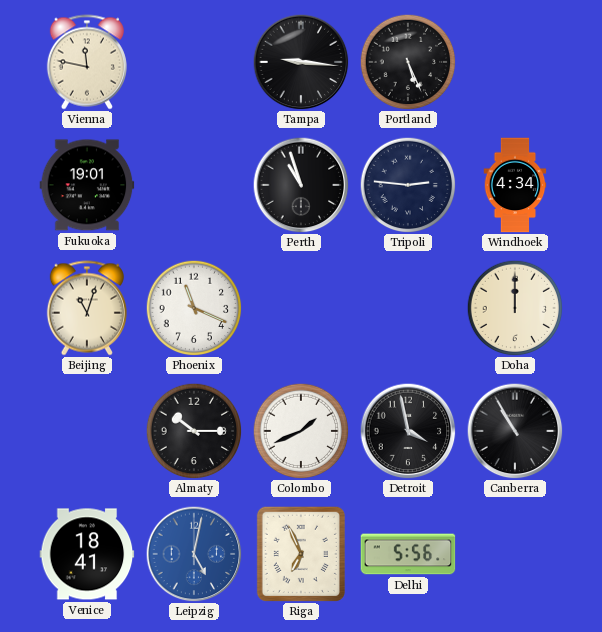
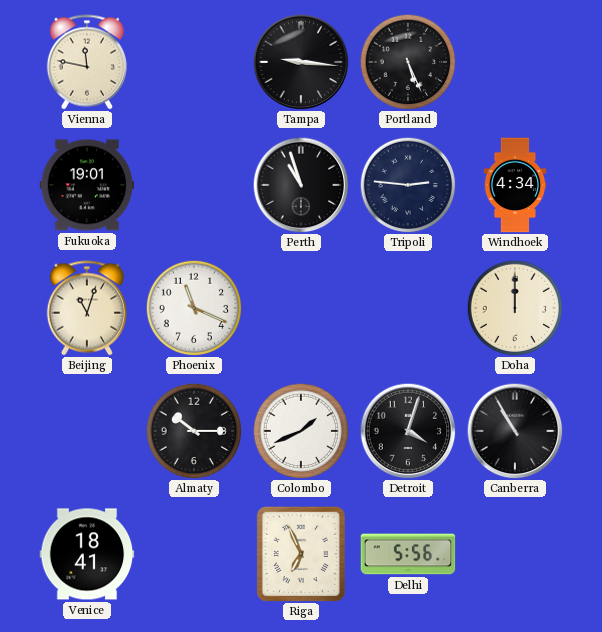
Detroit: 3:58 -> 4:03 (408, 431)
Leipzig: 5:02 -> none (194, 554)
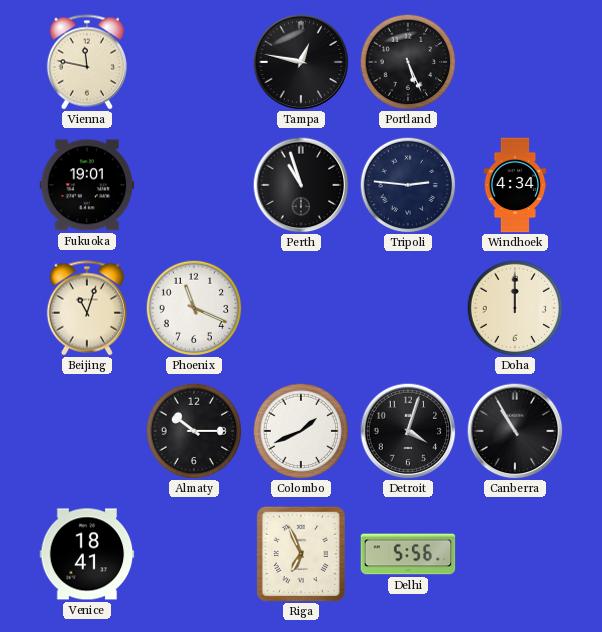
Tampa: 9:16 -> 12:47 (301, 62)
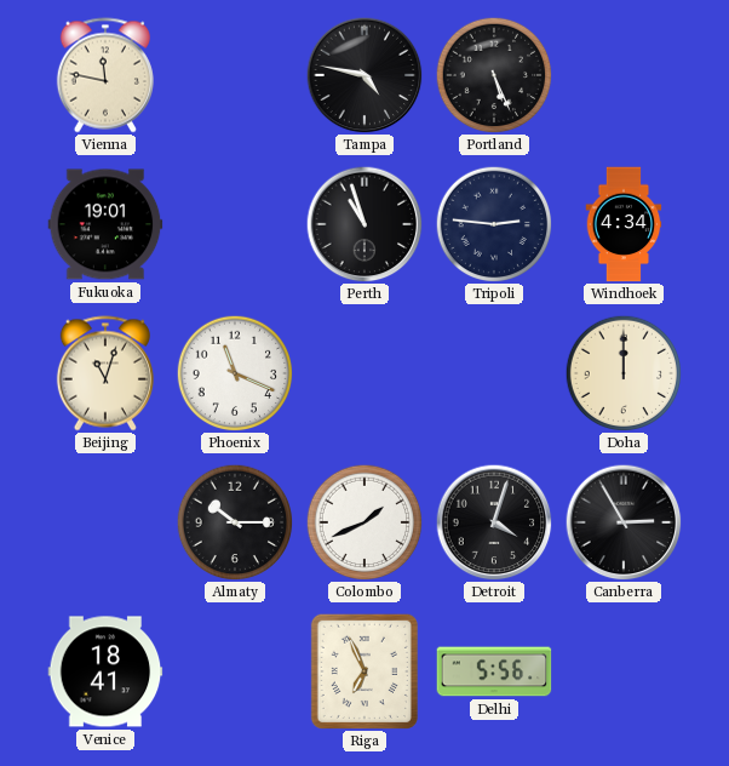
Tampa: 12:47 -> 4:47 (364, 75)
Canberra: 10:55 -> 2:55 (624, 522)
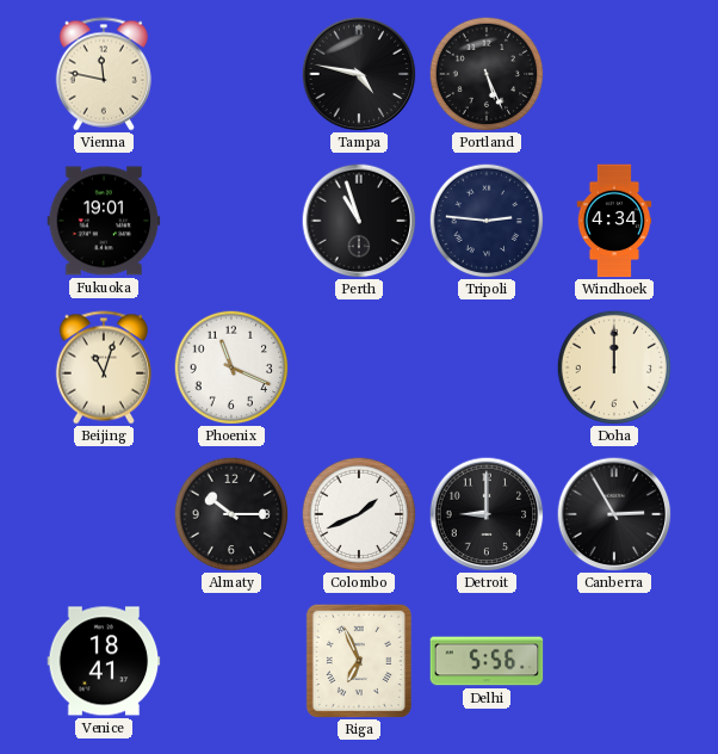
Detroit: 4:03 -> 9:00 (487, 514)
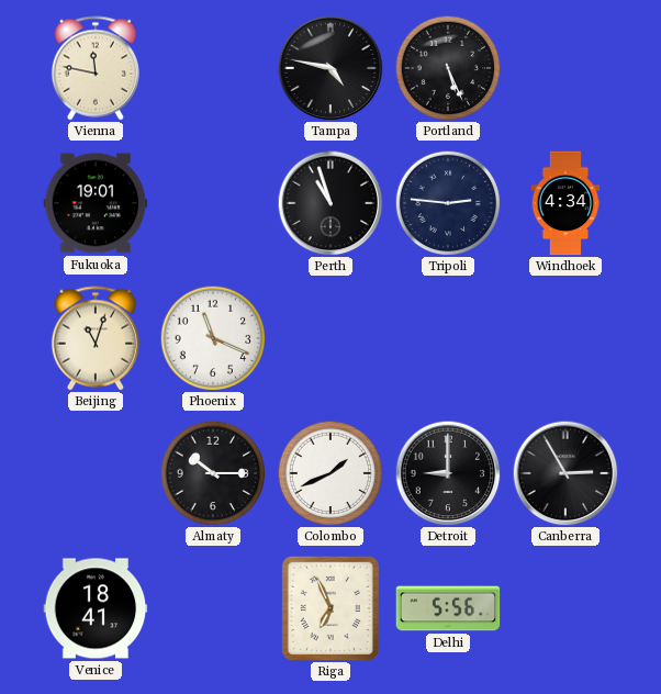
Doha: 12:00 -> none (614, 367)
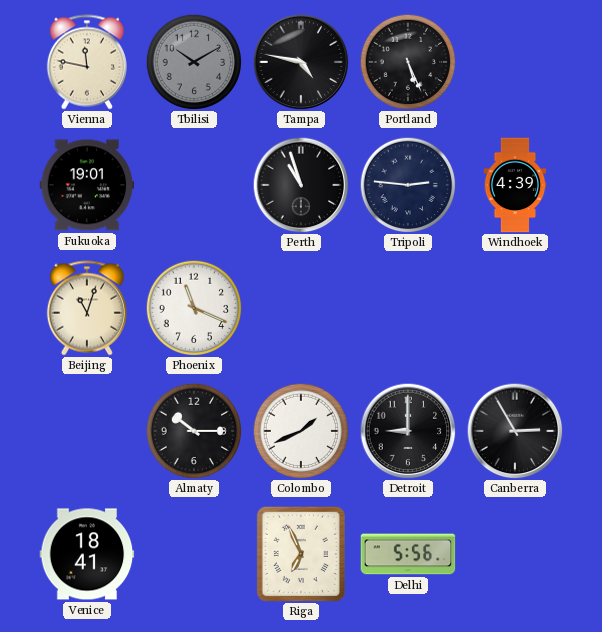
Tbilisi: none -> 10:10 (194, 62)
Windhoek: 4:34 -> 4:39 (515, 185)
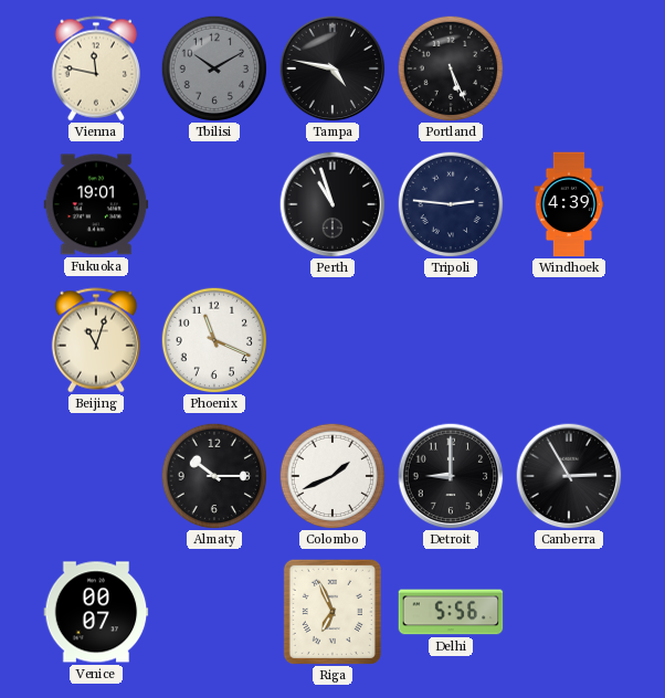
Venice: 18:41 -> 00:07 (96, 612)
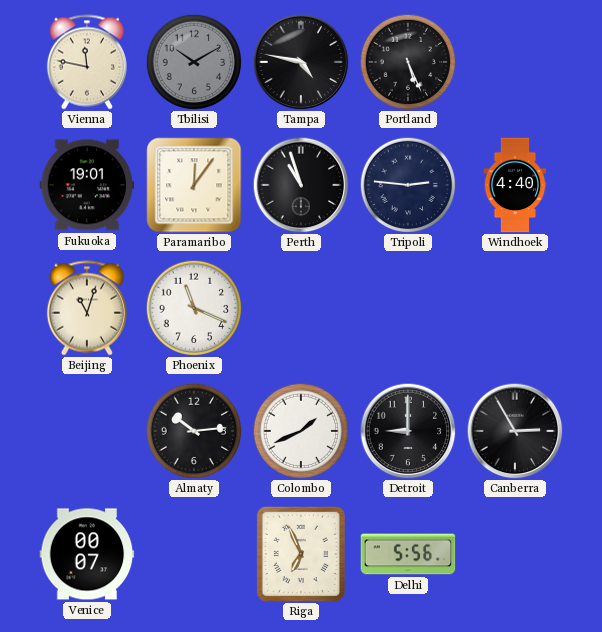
Paramaribo: none -> 12:06 (194, 185)
Windhoek: 4:39 -> 4:40 (515, 185)
Almaty: 10:15 -> 10:14 (194, 431)
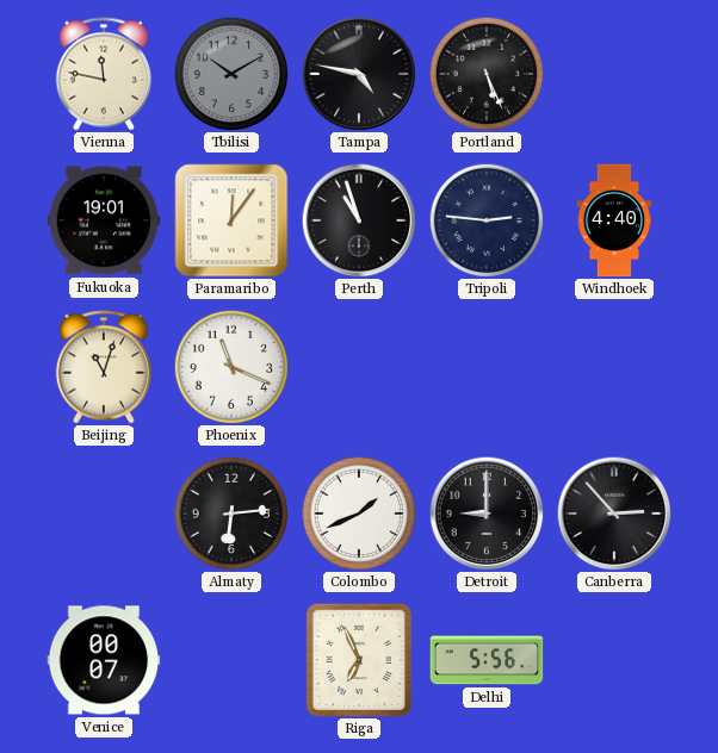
Almaty: 10:14 -> 6:14 (231, 514)
Canberra: 2:55 -> 2:53 (614, 514)
